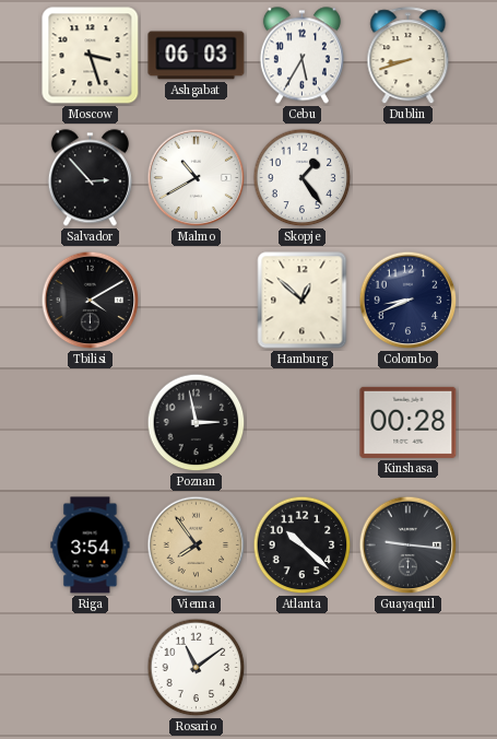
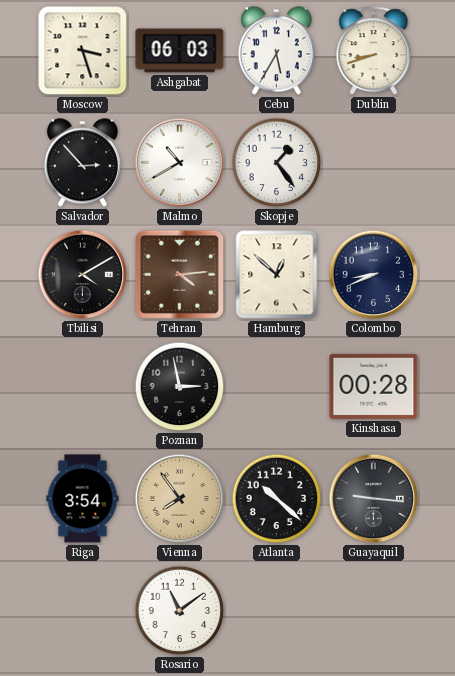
Tehran: none -> 4:14 (179, 274)
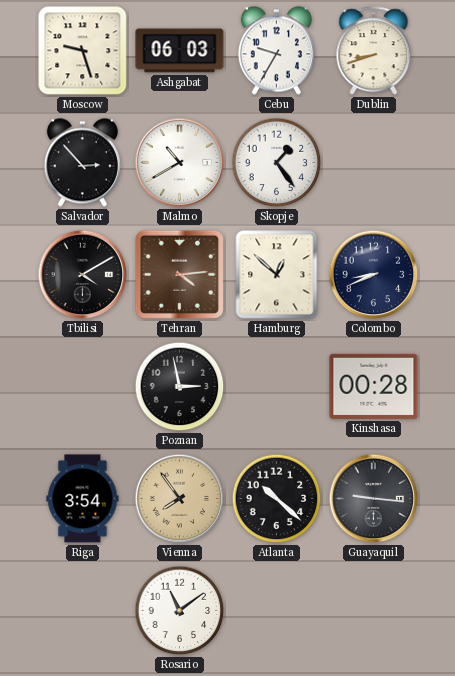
Moscow: 3:27 -> 9:27 (83, 51)
Cebu: 5:35 -> 9:35 (276, 51)
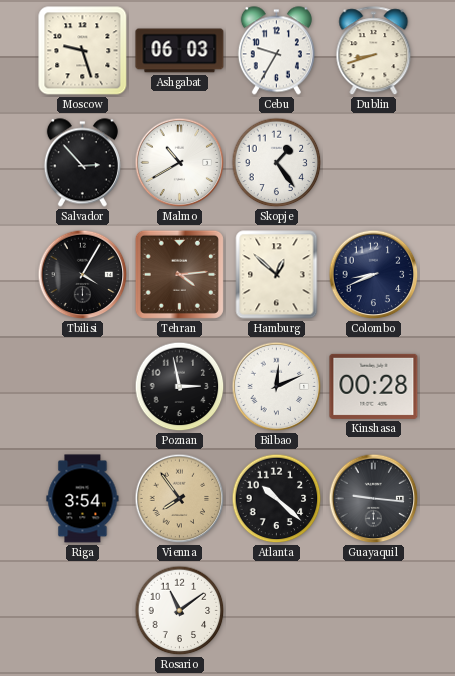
Tbilisi: 4:10 -> 4:05 (83, 275)
Bilbao: none -> 12:11 (277, 387)
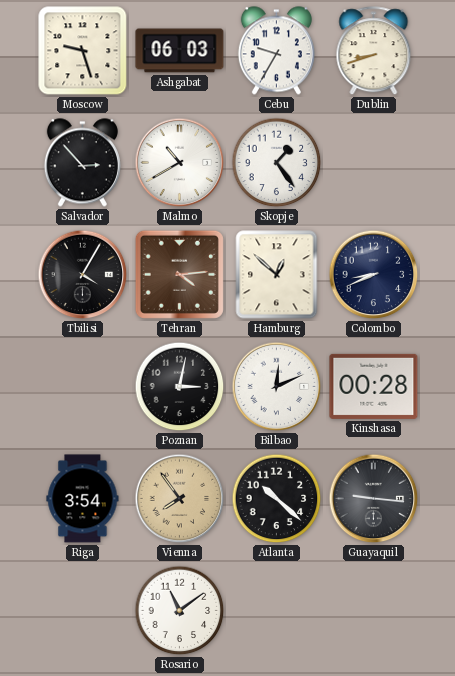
Poznan: 2:58 -> 3:02 (180, 387)
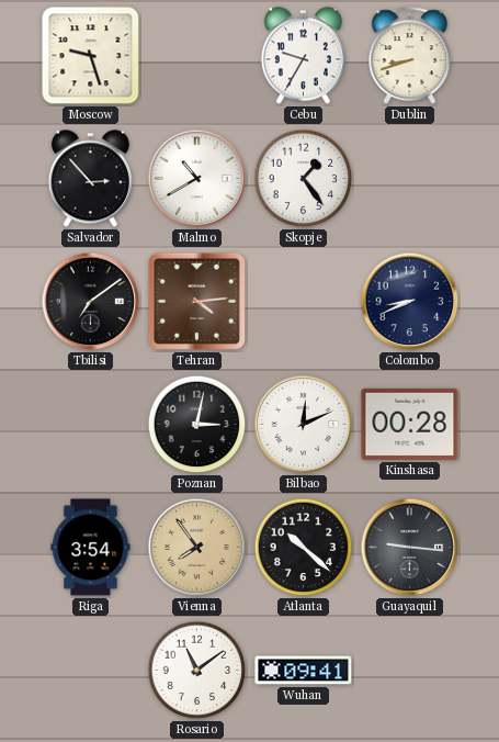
Ashgabat: 06:03 -> none (180, 51)
Tbilisi: 4:05 -> 7:09 (91, 302)
Hamburg: 12:52 -> none (277, 275)
Wuhan: none -> 09:41 (304, 671)
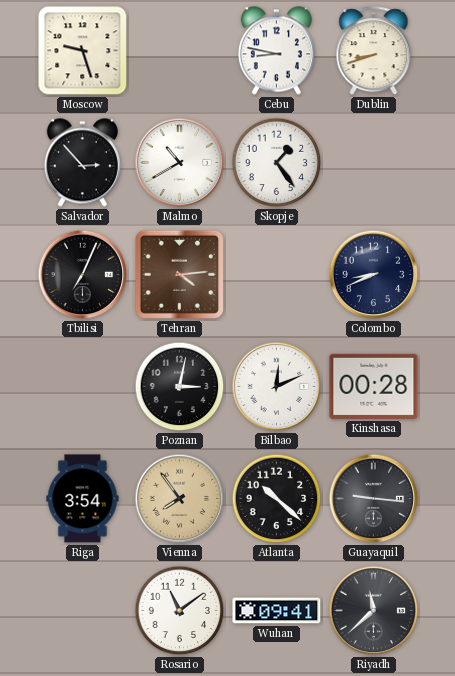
Cebu: 9:35 -> 8:47 (276, 51)
Tbilisi: 7:09 -> 7:04 (83, 275)
Riyadh: none -> 11:38 (374, 611)
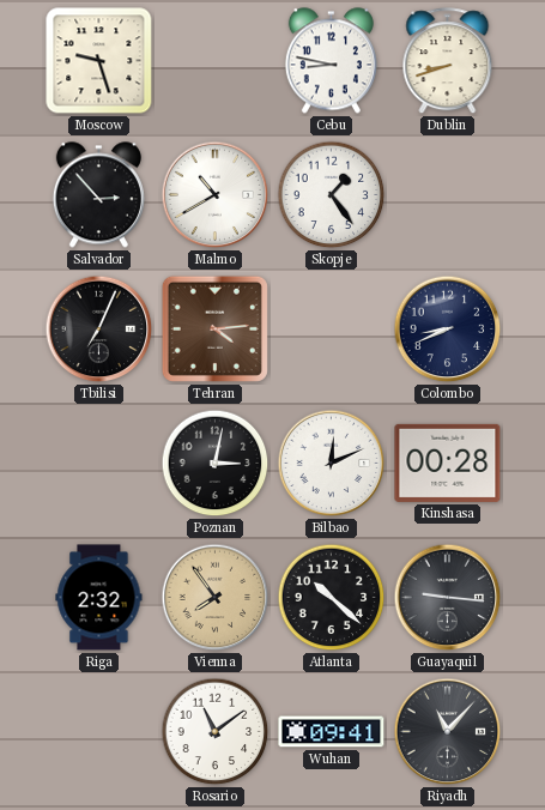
Riga: 3:54 -> 2:32 (99, 598)
Riyadh: 11:38 -> 11:07 (448, 732)
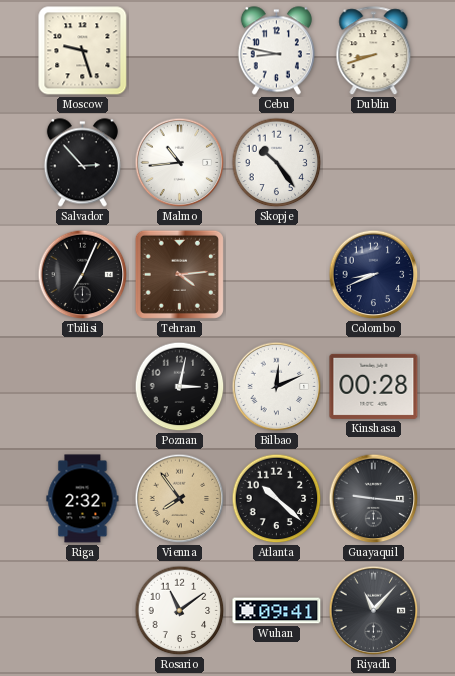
Malmo: 10:40 -> 10:44 (180, 163)
Skopje: 1:24 -> 10:24 (277, 163)
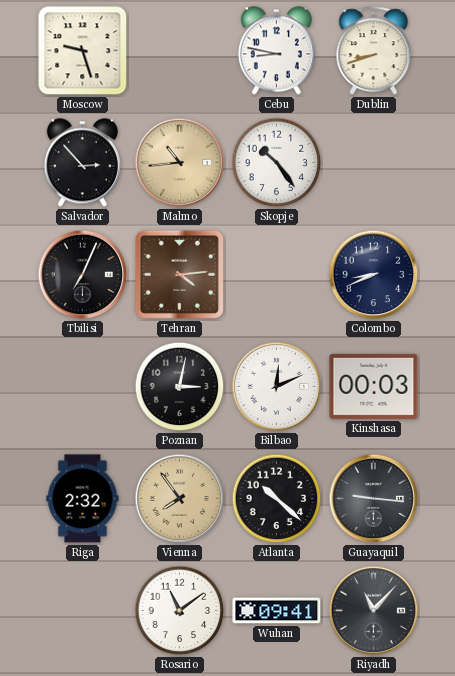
Malmo dial: white -> champagne (180, 163)
Kinshasa: 00:28 -> 00:03 (374, 386)
